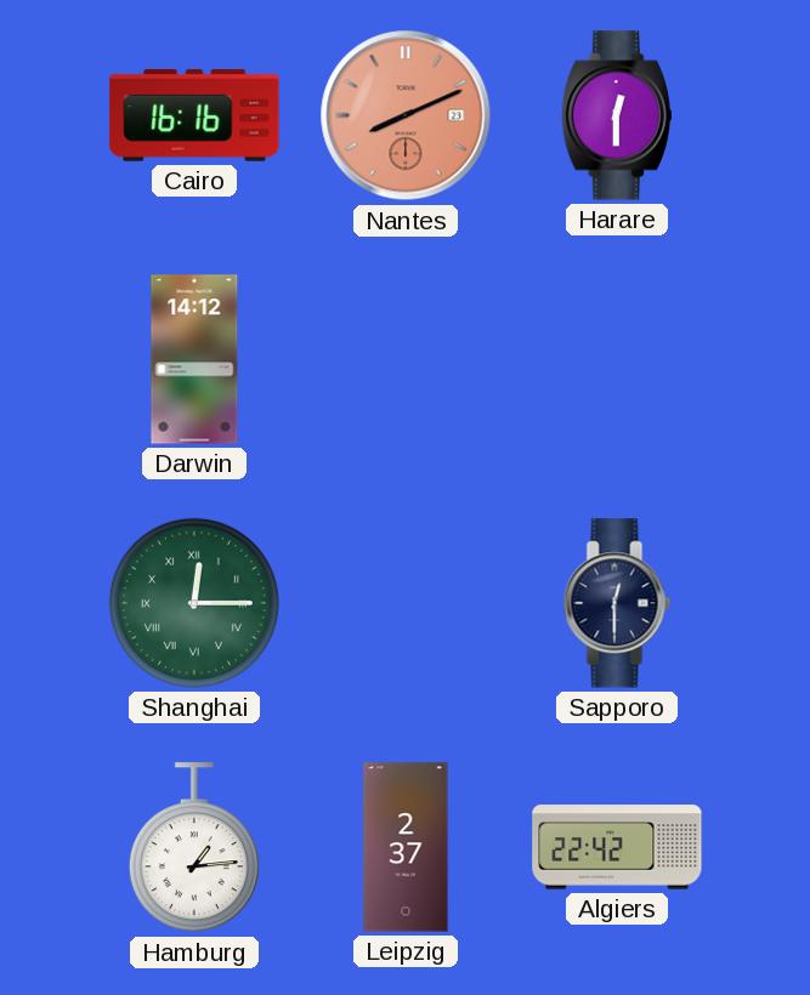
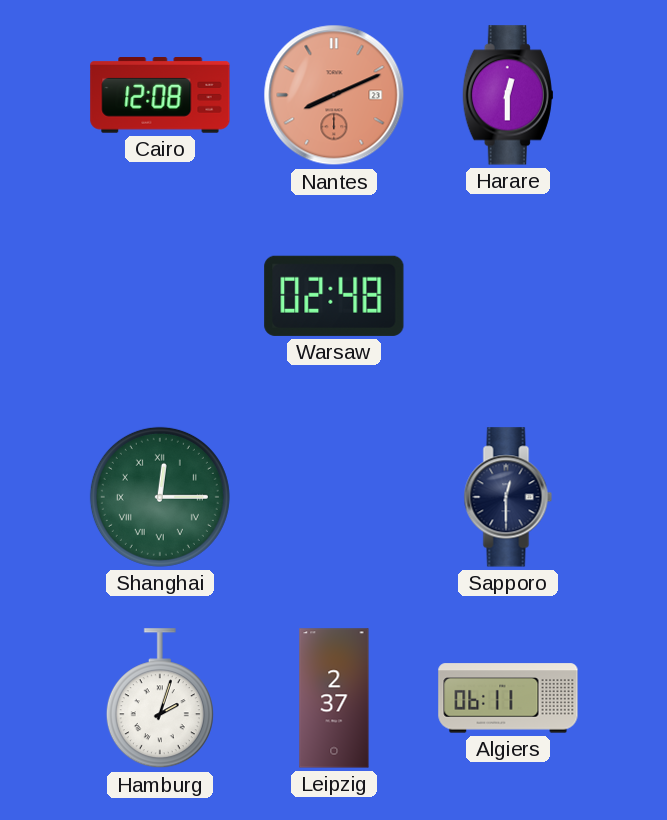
Cairo: 16:16 -> 12:08 (160, 96)
Darwin: 14:12 -> none (194, 359)
Warsaw: none -> 02:48 (334, 296)
Hamburg: 1:14 -> 2:03 (160, 699)
Algiers: 22:42 -> 06:11 (508, 698)
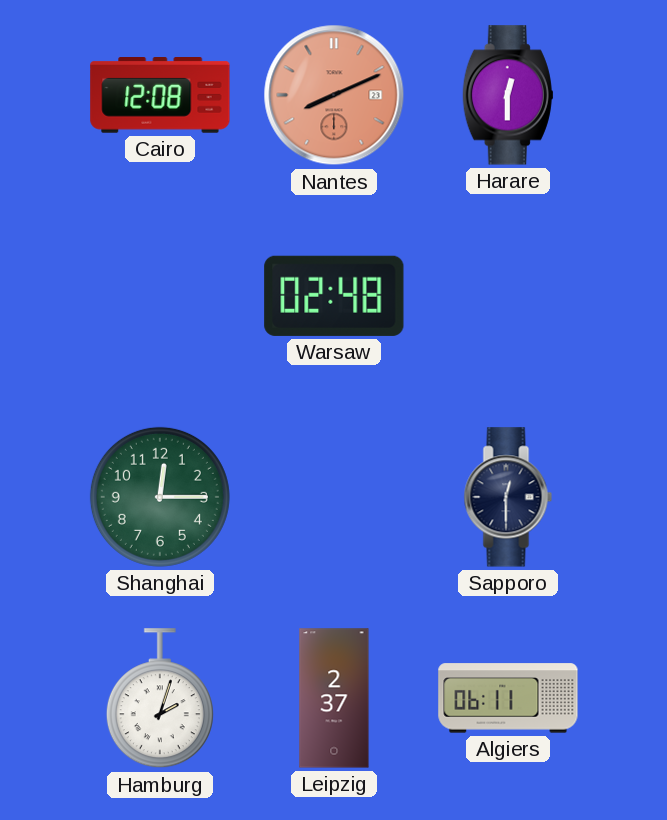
Shanghai numerals: Roman -> Arabic (160, 497)
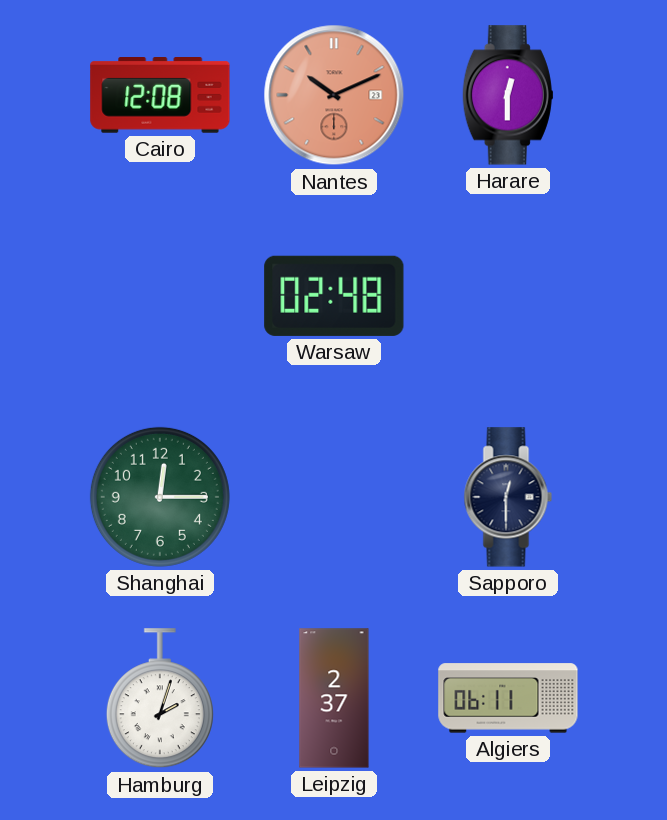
Nantes: 8:11 -> 10:11 (334, 95)
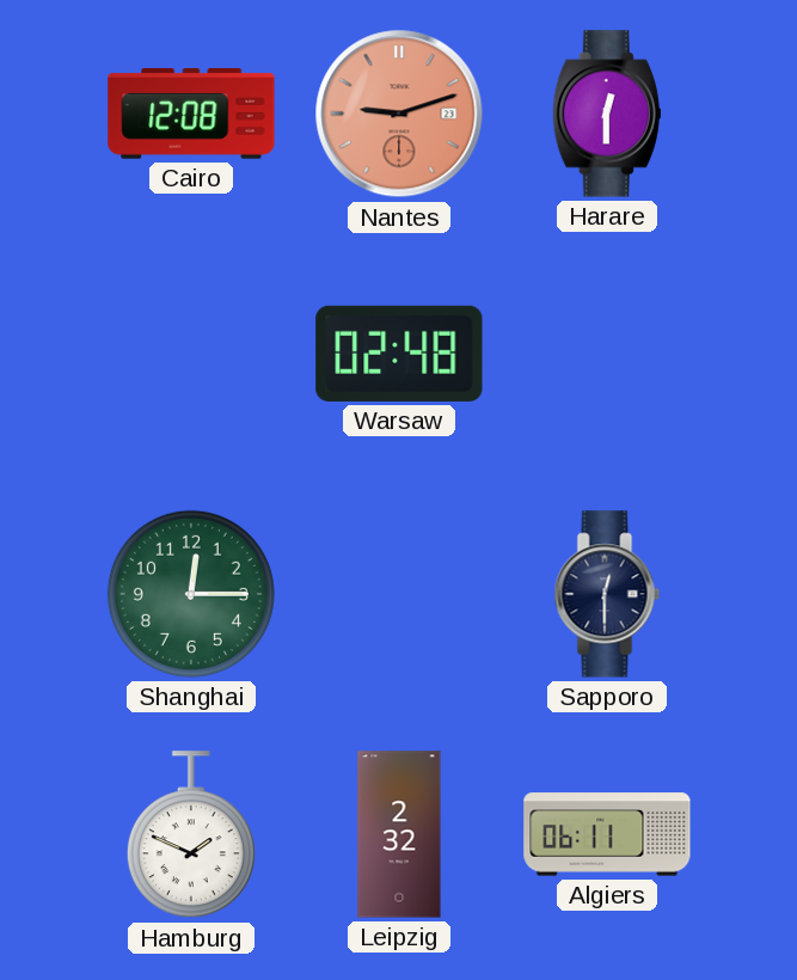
Nantes: 10:11 -> 9:12 (399, 114)
Hamburg: 2:03 -> 1:49 (191, 835)
Leipzig: 2:37 -> 2:32 (399, 834)
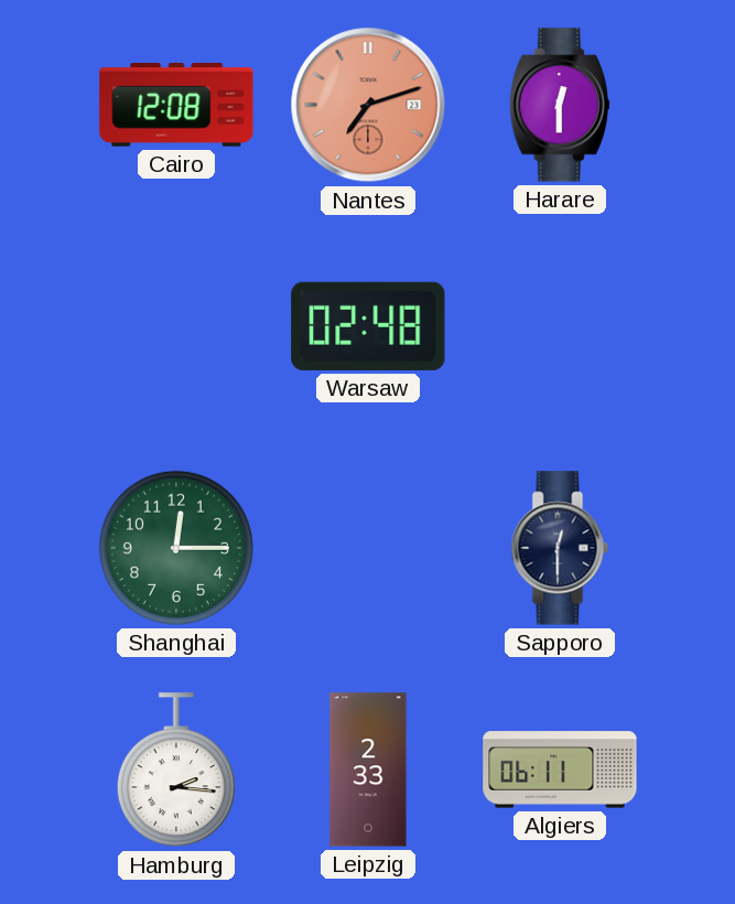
Nantes: 9:12 -> 7:12 (368, 105)
Hamburg: 1:49 -> 2:16 (176, 771)
Leipzig: 2:32 -> 2:33 (368, 770)
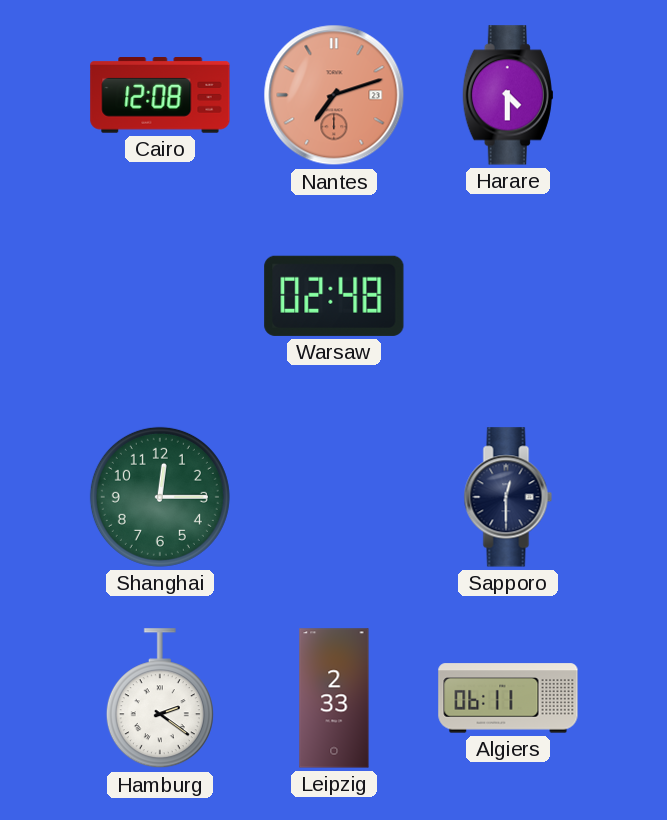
Harare: 12:30 -> 4:30 (508, 95)
Hamburg: 2:16 -> 2:21 (160, 699)
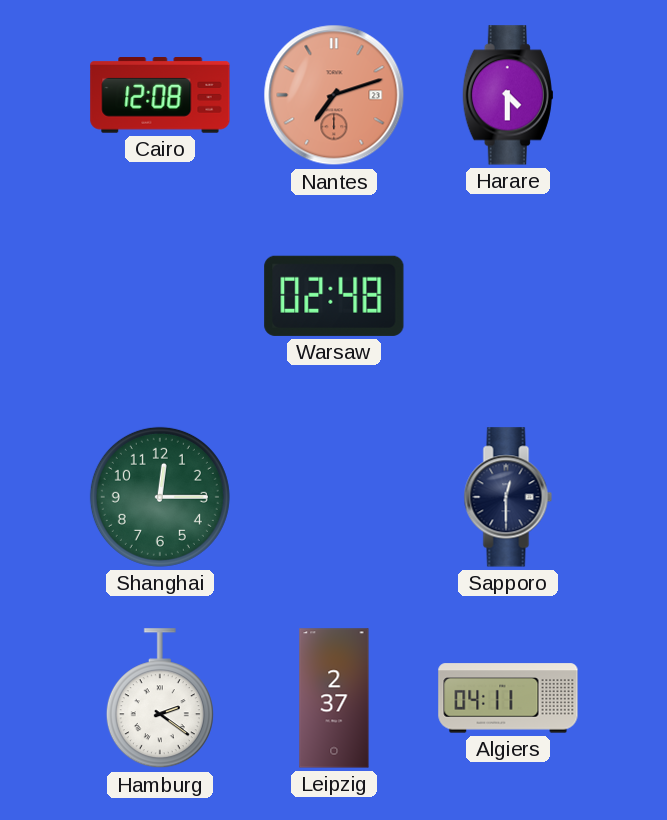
Leipzig: 2:33 -> 2:37 (334, 698)
Algiers: 06:11 -> 04:11 (508, 698)
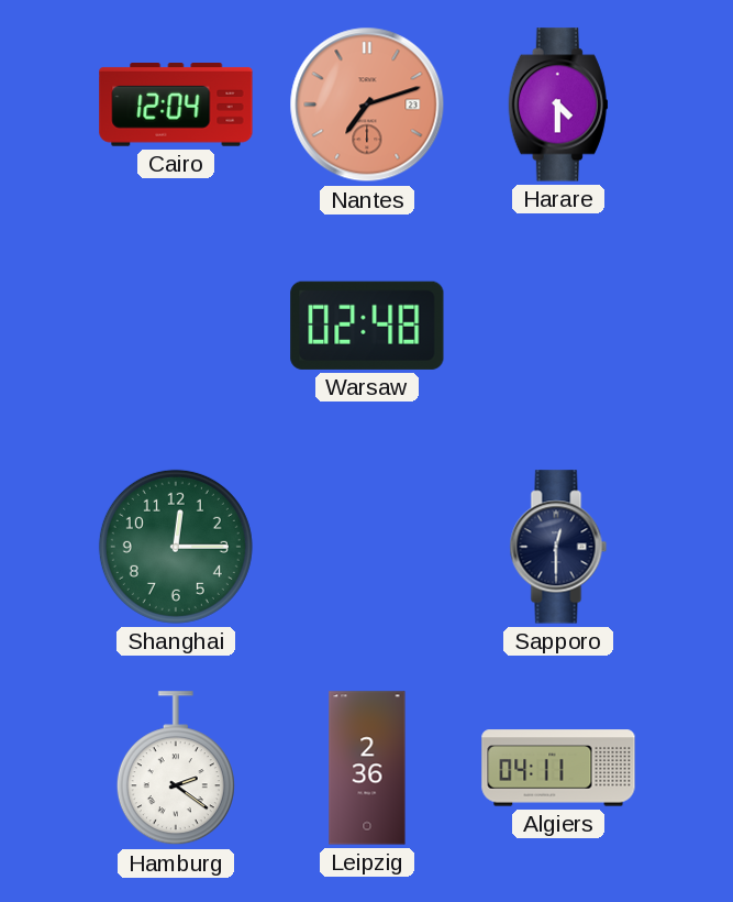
Cairo: 12:08 -> 12:04 (176, 106)
Leipzig: 2:37 -> 2:36 (367, 768)
